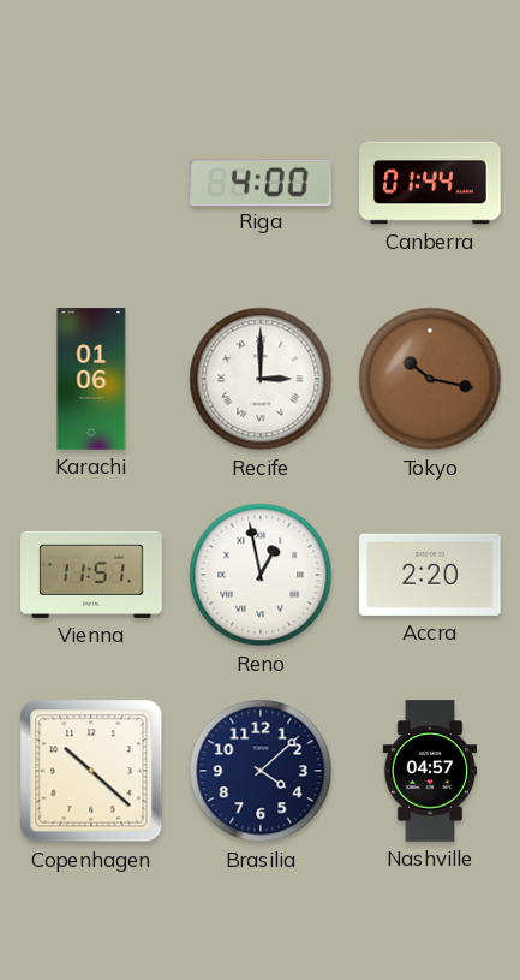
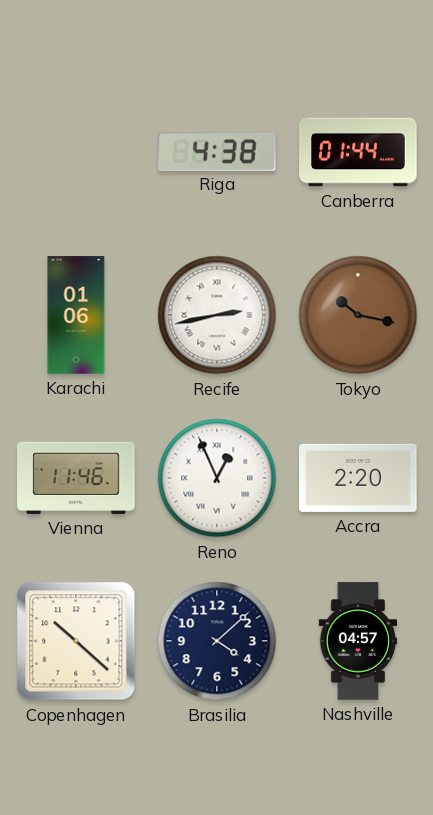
Riga: 4:00 -> 4:38 (218, 151)
Recife: 3:00 -> 2:43 (217, 315)
Vienna: 11:51 -> 11:46 (76, 478)
Reno: 12:58 -> 12:56 (217, 478)
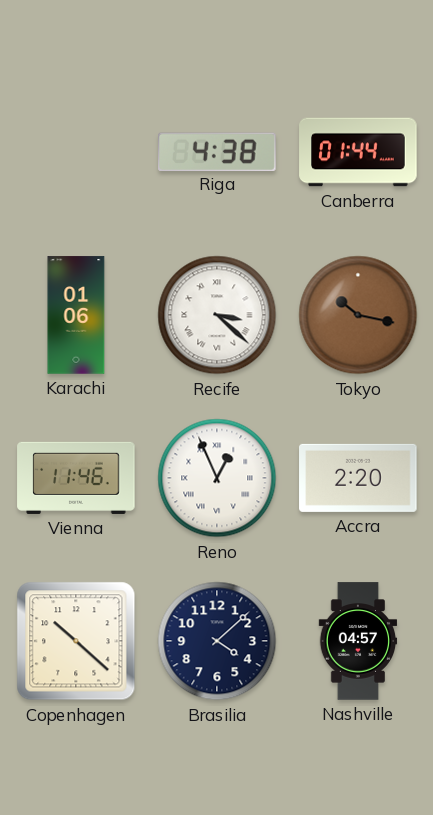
Recife: 2:43 -> 3:22 (217, 315)
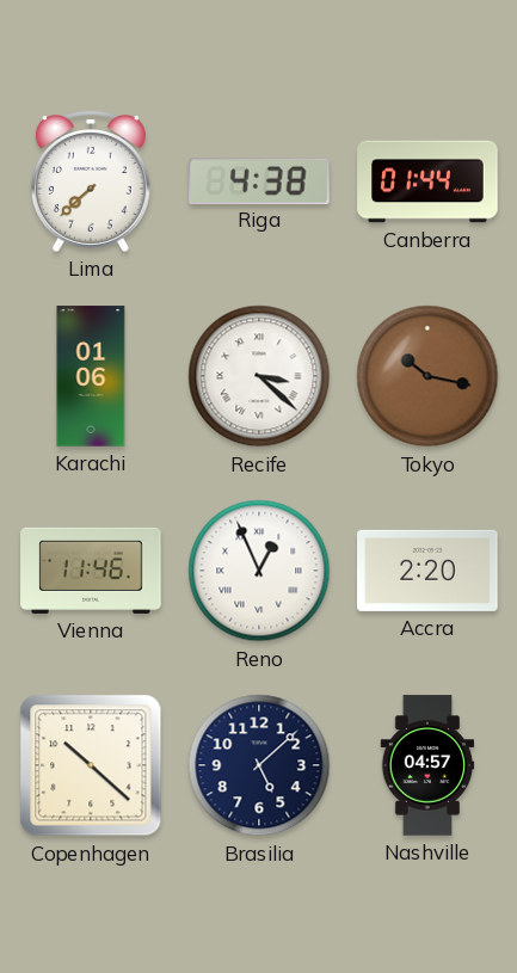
Lima: none -> 7:38 (91, 181)
Brasilia: 4:08 -> 5:08 (259, 765)
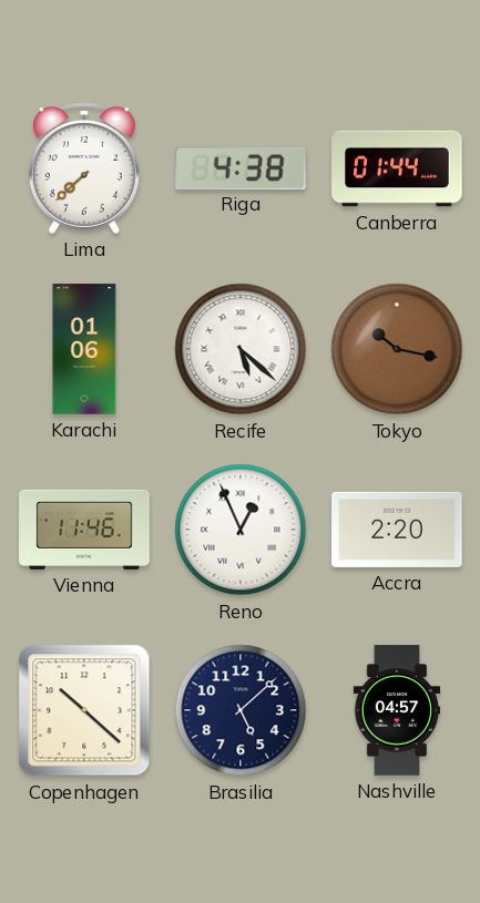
Recife: 3:22 -> 5:22 (241, 349)
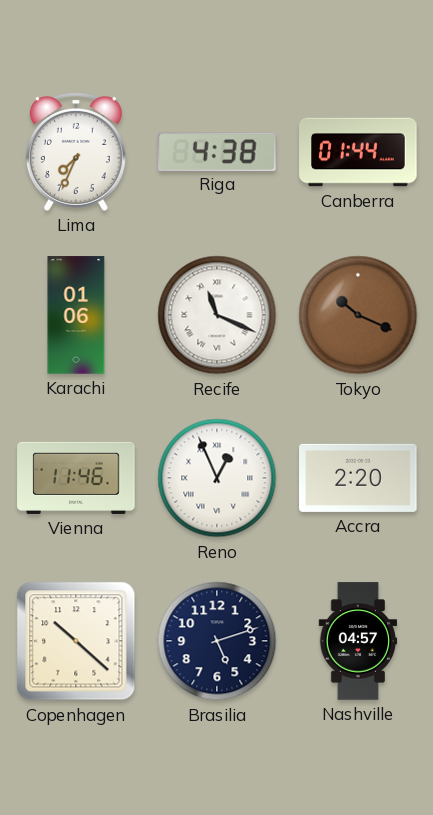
Lima: 7:38 -> 7:34 (76, 152)
Recife: 5:22 -> 11:19 (217, 315)
Tokyo: 10:17 -> 10:19 (358, 315)
Brasilia: 5:08 -> 5:12 (217, 641)
